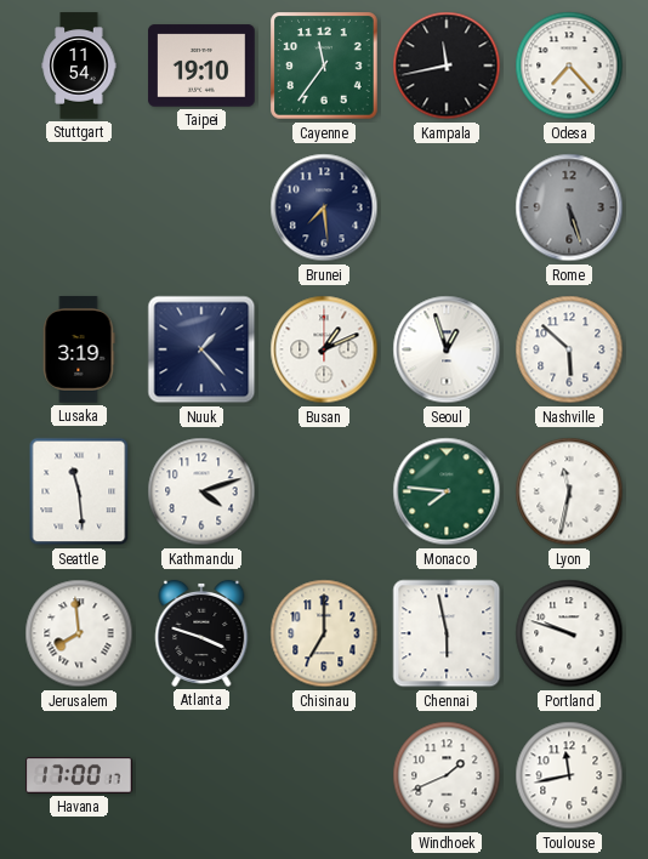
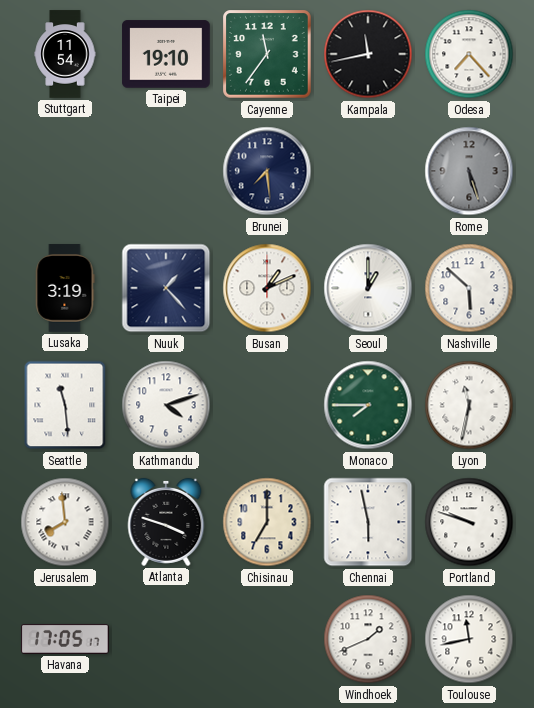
Seoul: 12:57 -> 1:00 (368, 288)
Monaco: 7:46 -> 7:45 (368, 405)
Havana: 17:00 -> 17:05 (66, 639)
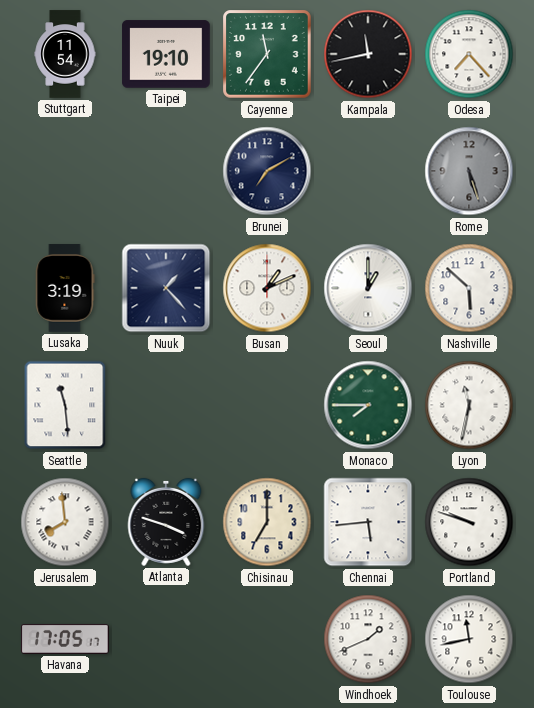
Brunei: 7:29 -> 7:10 (267, 171)
Kathmandu: 4:12 -> none (166, 405)
Chennai: 5:58 -> 5:44 (368, 522)
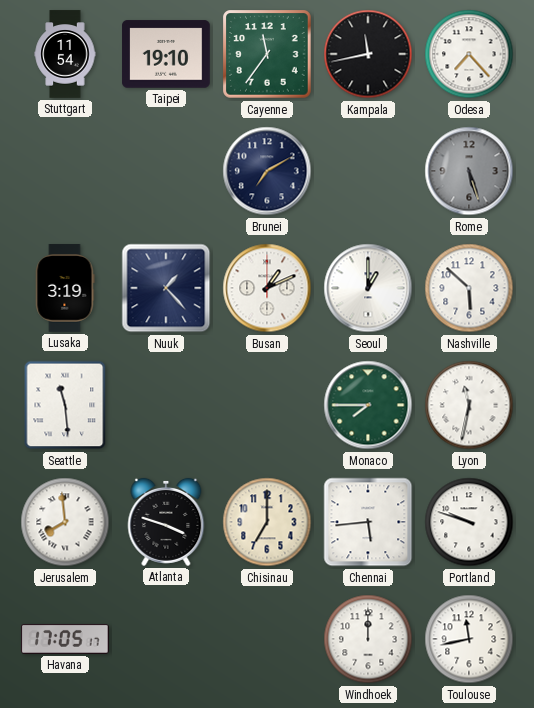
Windhoek: 1:41 -> 12:00 (368, 639)
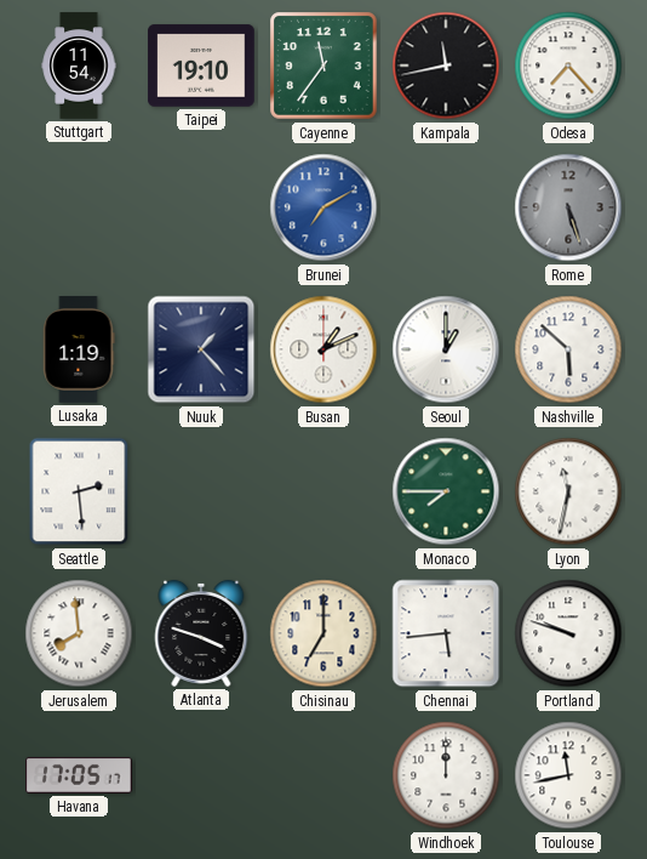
Brunei dial: navy -> blue (323, 207)
Lusaka: 3:19 -> 1:19 (79, 349)
Seattle: 11:29 -> 2:29 (79, 491)
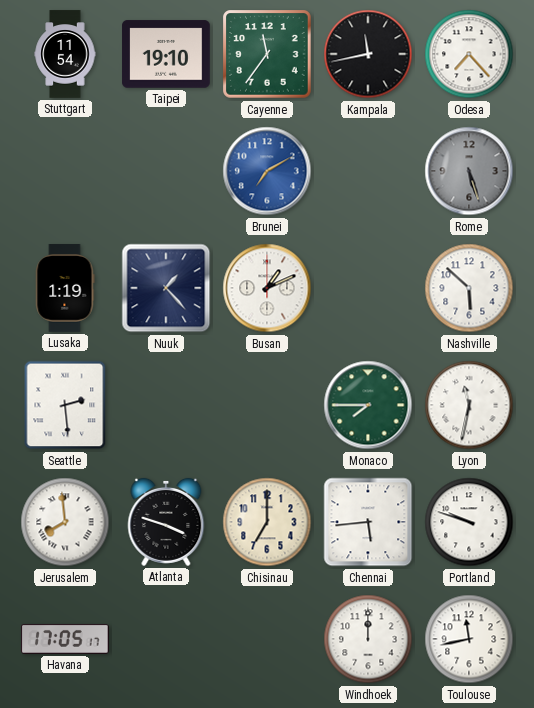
Seoul: 1:00 -> none (446, 349)
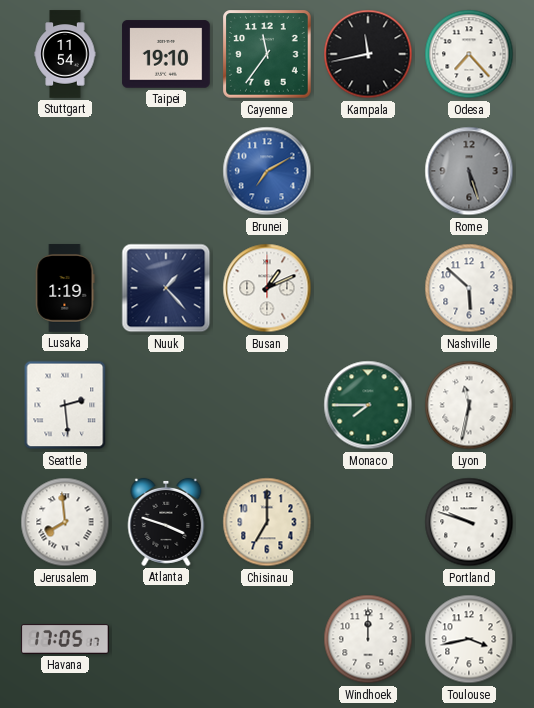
Chennai: 5:44 -> none (368, 522)
Toulouse: 11:43 -> 3:43 (469, 639)
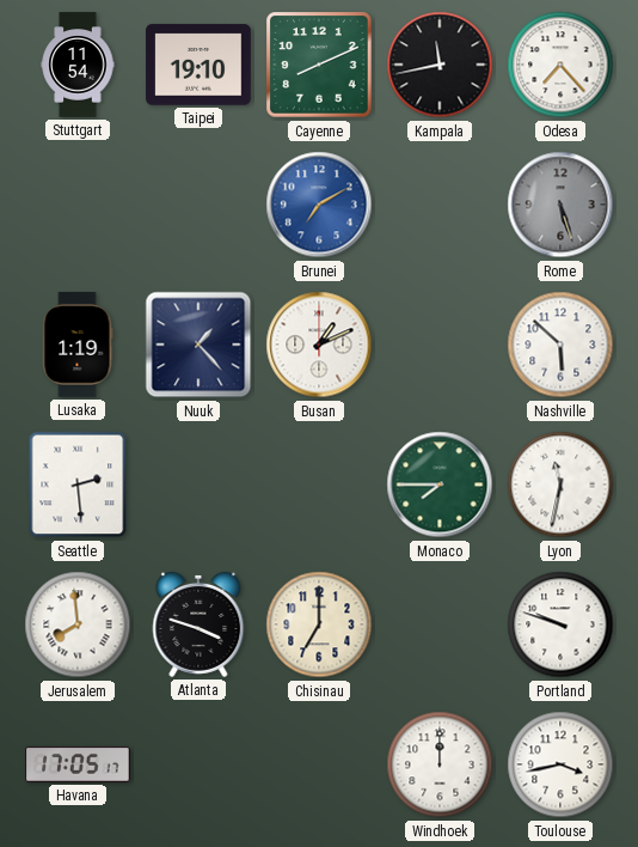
Cayenne: 11:36 -> 8:11 (319, 65)
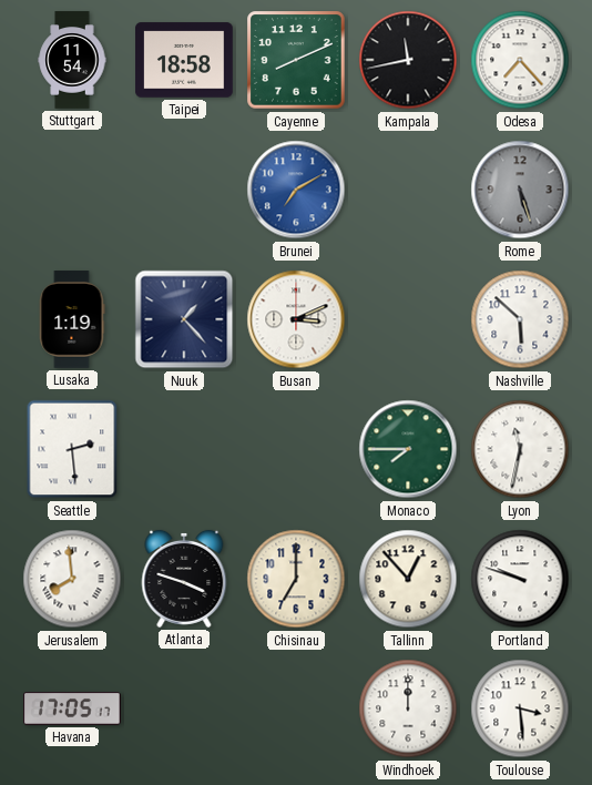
Taipei: 19:10 -> 18:58 (184, 60)
Busan: 1:11 -> 3:11 (296, 319)
Tallinn: none -> 12:53 (408, 579)
Toulouse: 3:43 -> 3:29 (520, 708)
